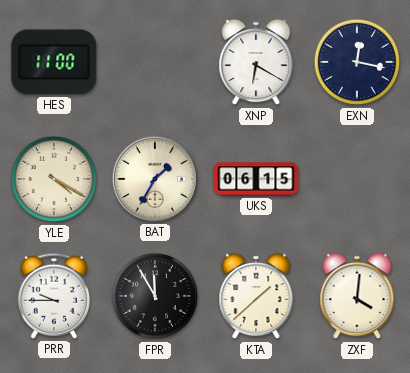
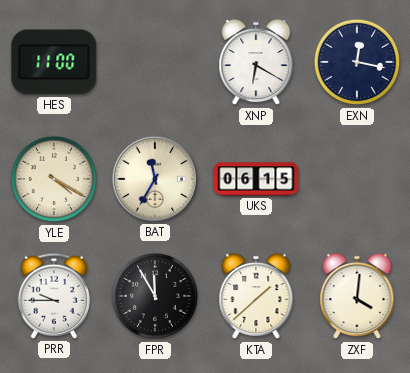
BAT: 1:35 -> 11:35 (155, 179)
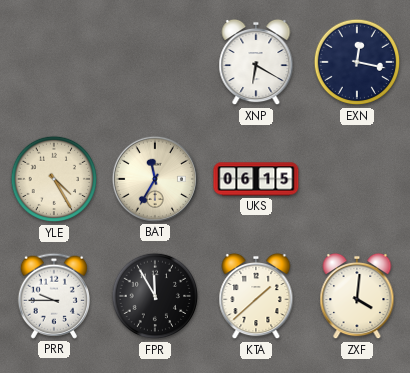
HES: 11:00 -> none (54, 62)
YLE: 4:20 -> 4:25 (54, 179)
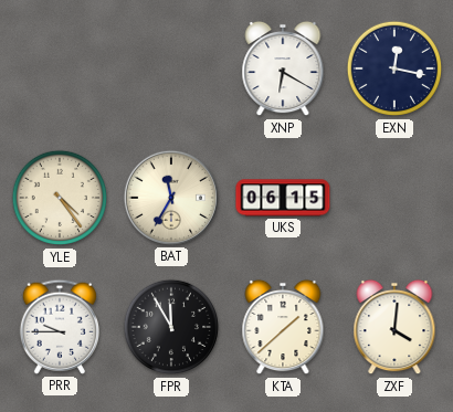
YLE: 4:25 -> 4:24 (60, 198)
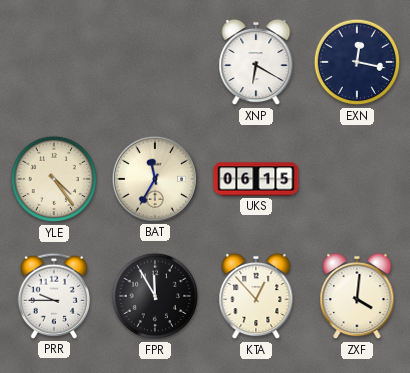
KTA: 1:38 -> 12:53 (256, 296)
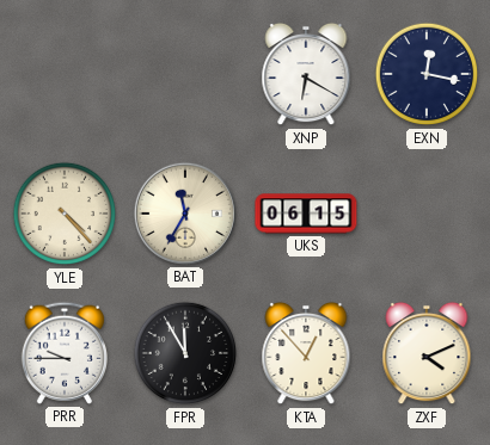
YLE: 4:24 -> 4:23 (65, 214)
ZXF: 4:01 -> 4:11 (427, 353)
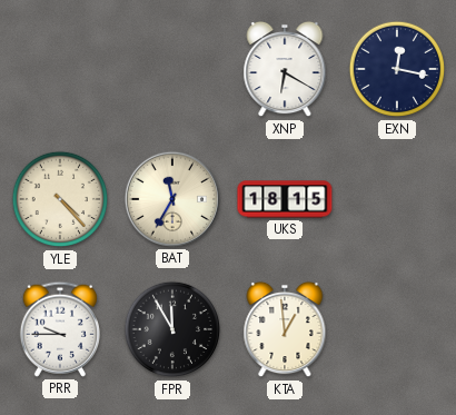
UKS: 06:15 -> 18:15 (285, 199)
KTA: 12:53 -> 12:59 (285, 329)
ZXF: 4:11 -> none (427, 353)
